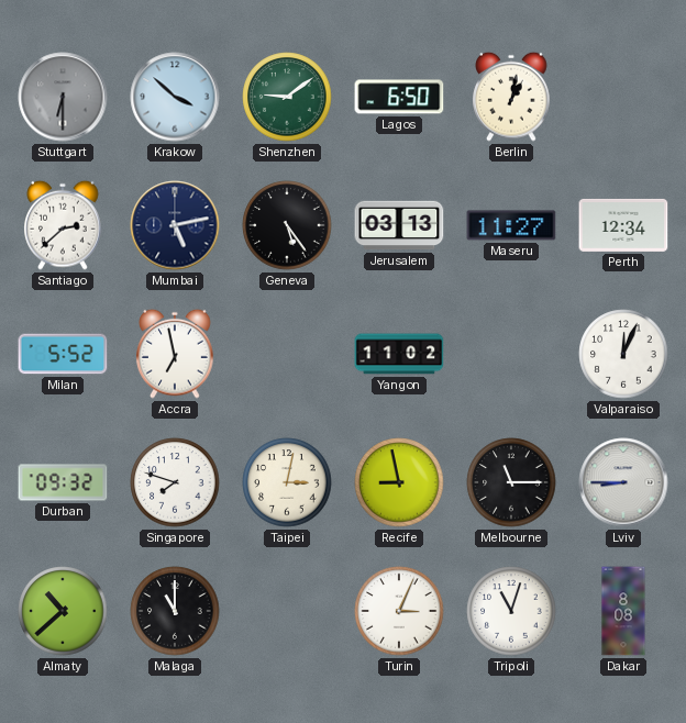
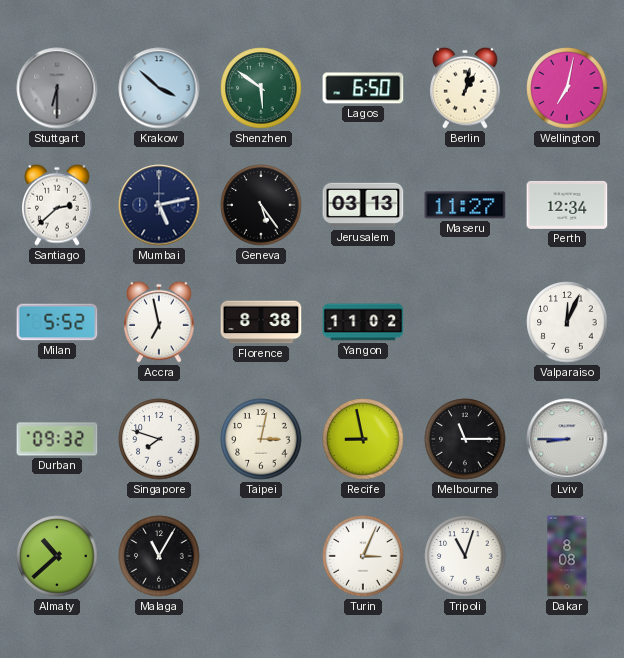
Shenzhen: 9:09 -> 5:51 (261, 88)
Wellington: none -> 7:02 (567, 88)
Florence: none -> 8:38 (261, 322)
Malaga: 11:00 -> 11:05 (159, 556)
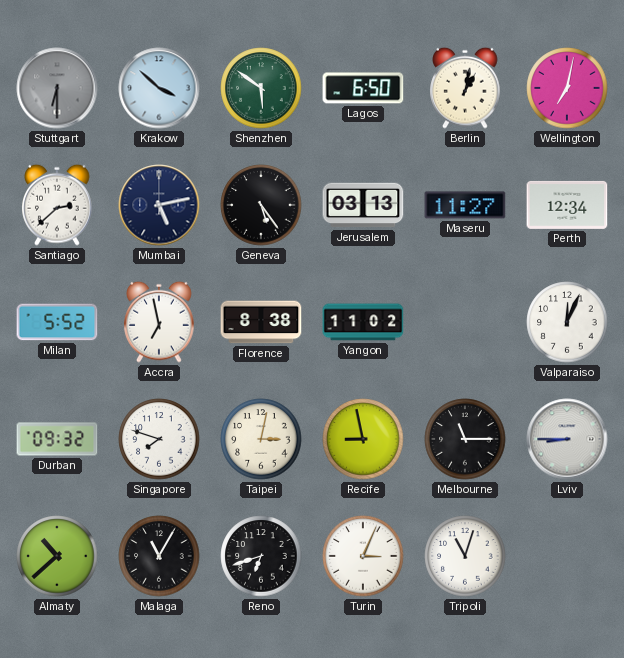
Reno: none -> 6:42 (261, 556)
Dakar: 8:08 -> none (567, 556)
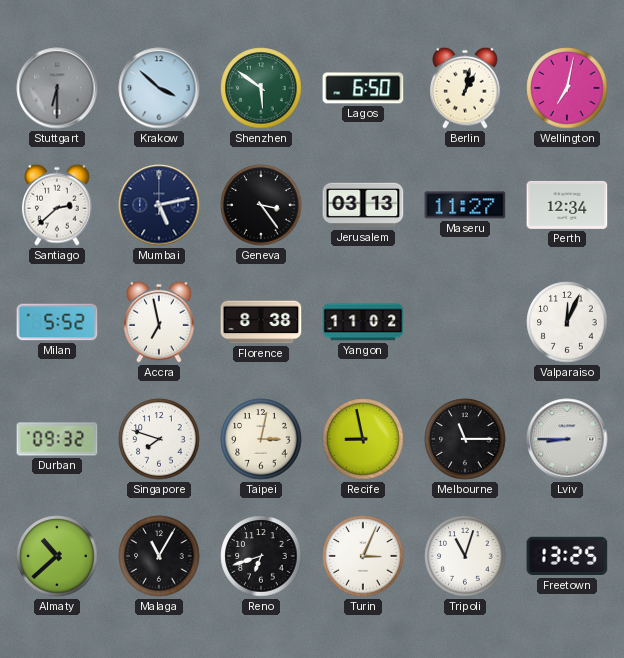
Geneva: 5:24 -> 3:24 (261, 205)
Freetown: none -> 13:25 (567, 556)
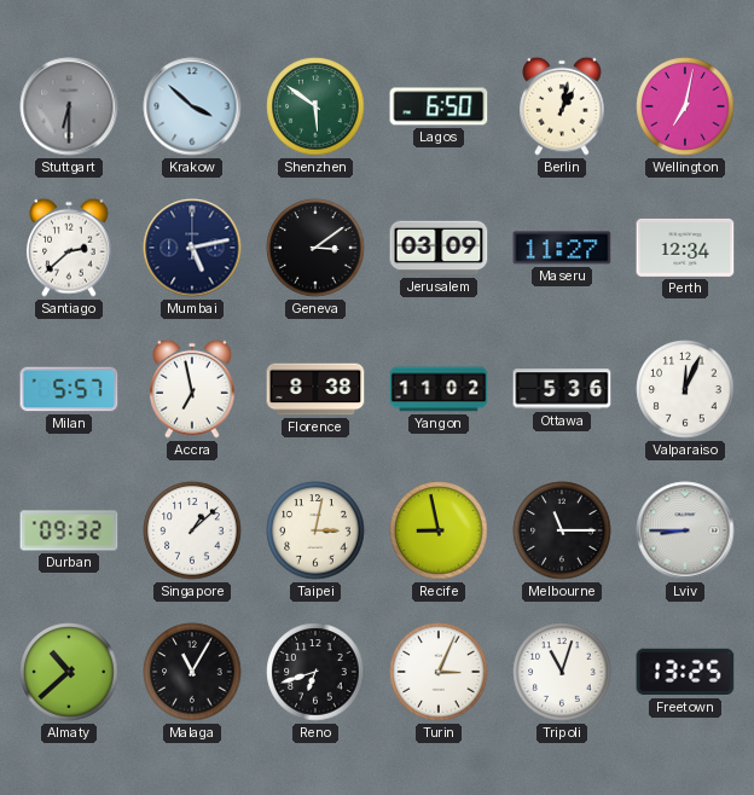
Geneva: 3:24 -> 3:09 (315, 248)
Jerusalem: 03:13 -> 03:09 (439, 248)
Milan: 5:52 -> 5:57 (69, 389)
Ottawa: none -> 5:36 (562, 389)
Singapore: 7:48 -> 1:08 (192, 530)
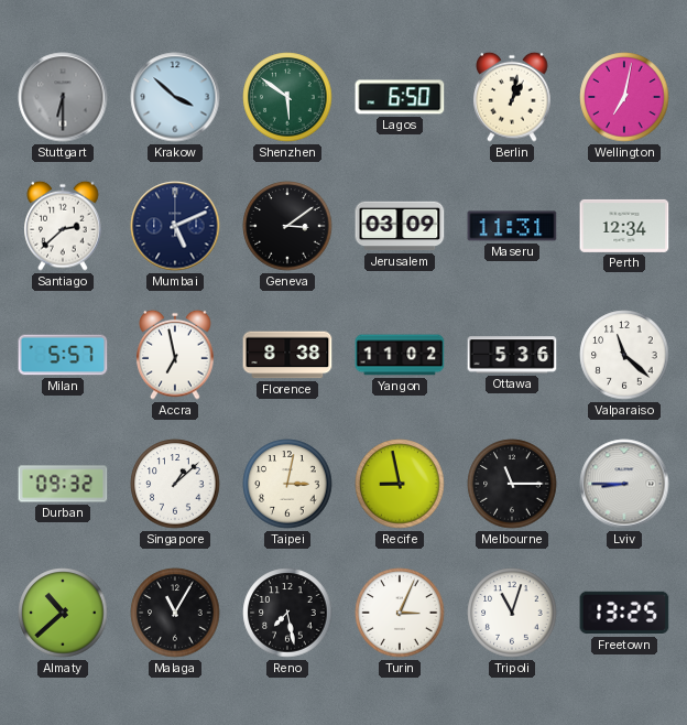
Mumbai: 5:13 -> 5:11 (175, 226)
Maseru: 11:27 -> 11:31 (512, 226)
Valparaiso: 12:04 -> 11:22 (624, 355)
Reno: 6:42 -> 7:28 (287, 613)
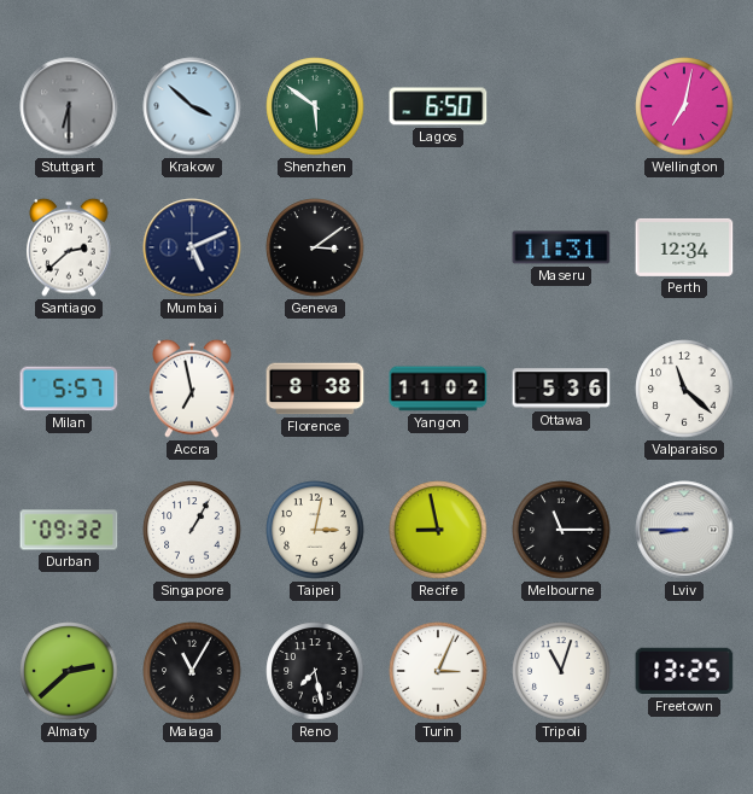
Berlin: 1:02 -> none (512, 97)
Jerusalem: 03:09 -> none (400, 226)
Singapore: 1:08 -> 1:05 (192, 530)
Almaty: 10:38 -> 2:38 (69, 671)
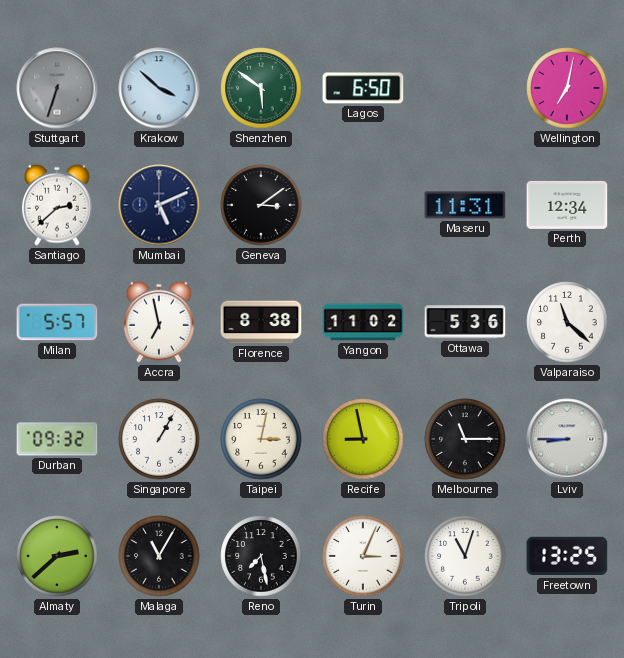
Stuttgart: 6:30 -> 6:33 (57, 88)
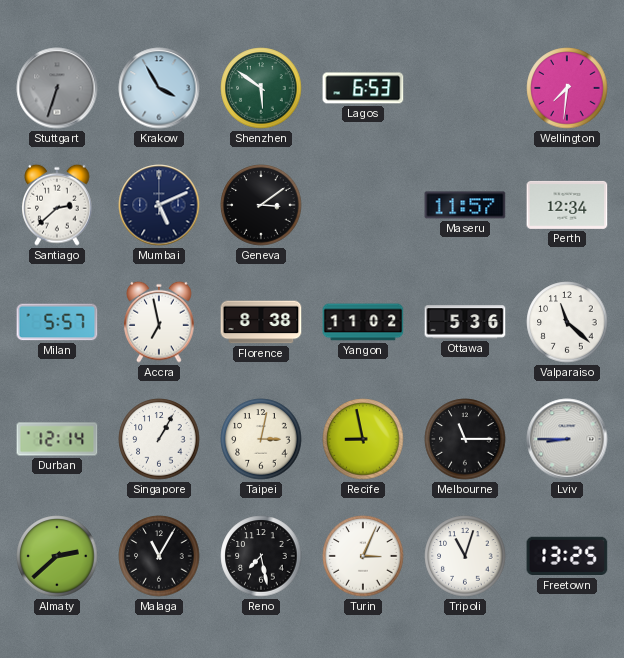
Krakow: 3:52 -> 3:55 (159, 88)
Lagos: 6:50 -> 6:53 (363, 88)
Wellington: 7:02 -> 7:31 (567, 88)
Maseru: 11:31 -> 11:57 (465, 205)
Durban: 09:32 -> 12:14 (57, 439)
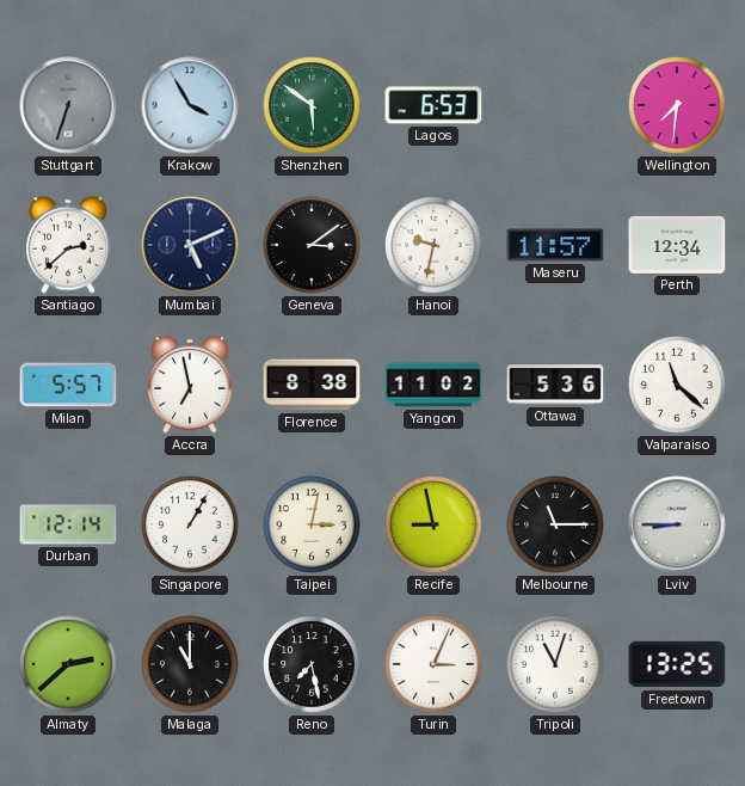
Hanoi: none -> 9:32 (433, 245)
Malaga: 11:05 -> 11:00 (190, 664)
